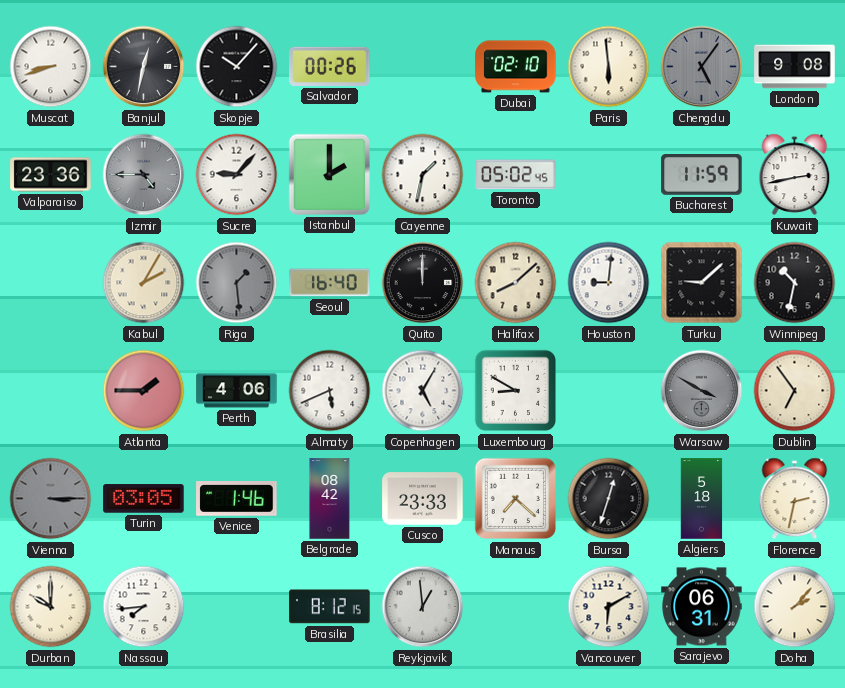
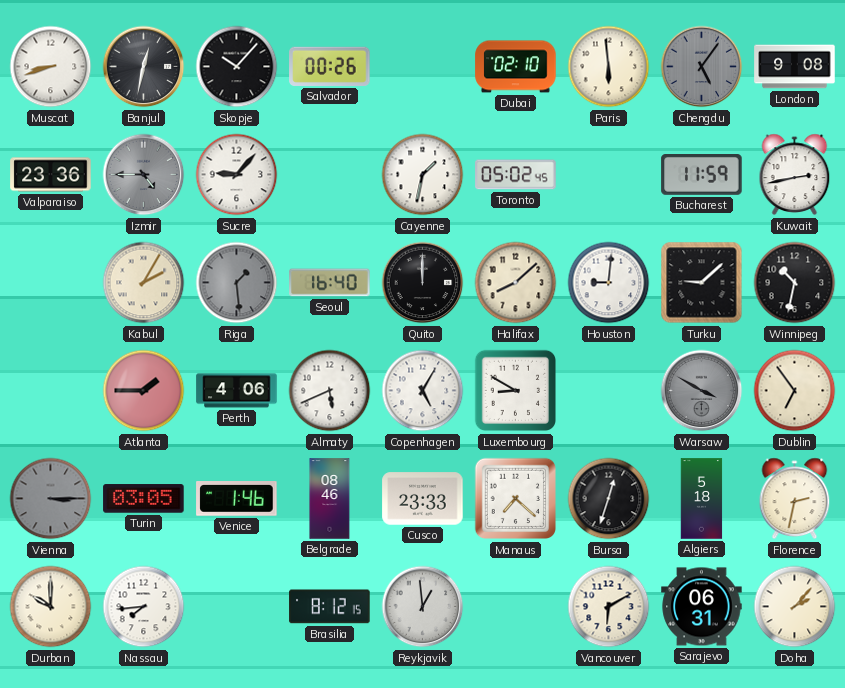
Istanbul: 2:00 -> none (329, 174)
Belgrade: 08:42 -> 08:46 (330, 499)
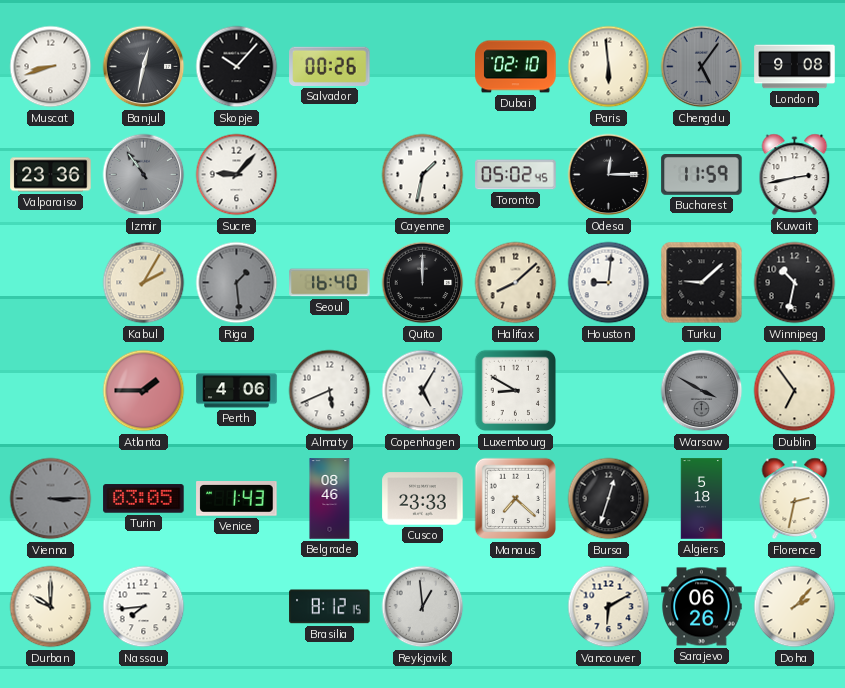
Izmir: 4:45 -> 10:54 (144, 175)
Odesa: none -> 12:15 (609, 175)
Venice: 1:46 -> 1:43 (237, 499)
Sarajevo: 06:31 -> 06:26 (702, 607)
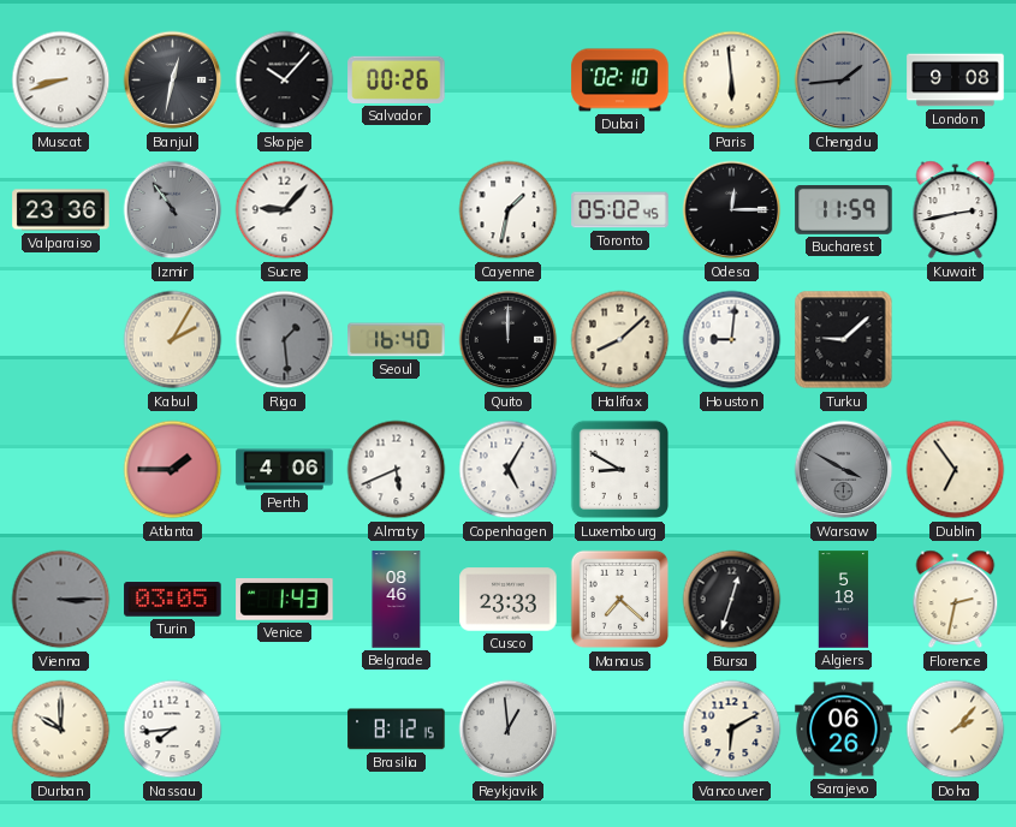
Chengdu: 5:06 -> 1:44 (844, 81)
Winnipeg: 10:32 -> none (795, 283)
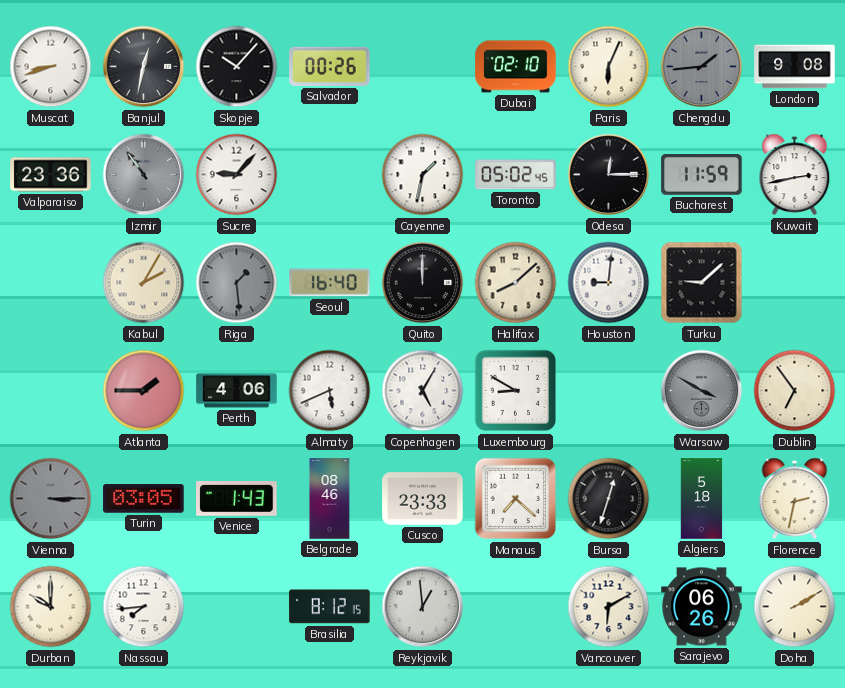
Paris: 5:59 -> 6:04 (609, 67)
Doha: 2:07 -> 2:10 (795, 607)
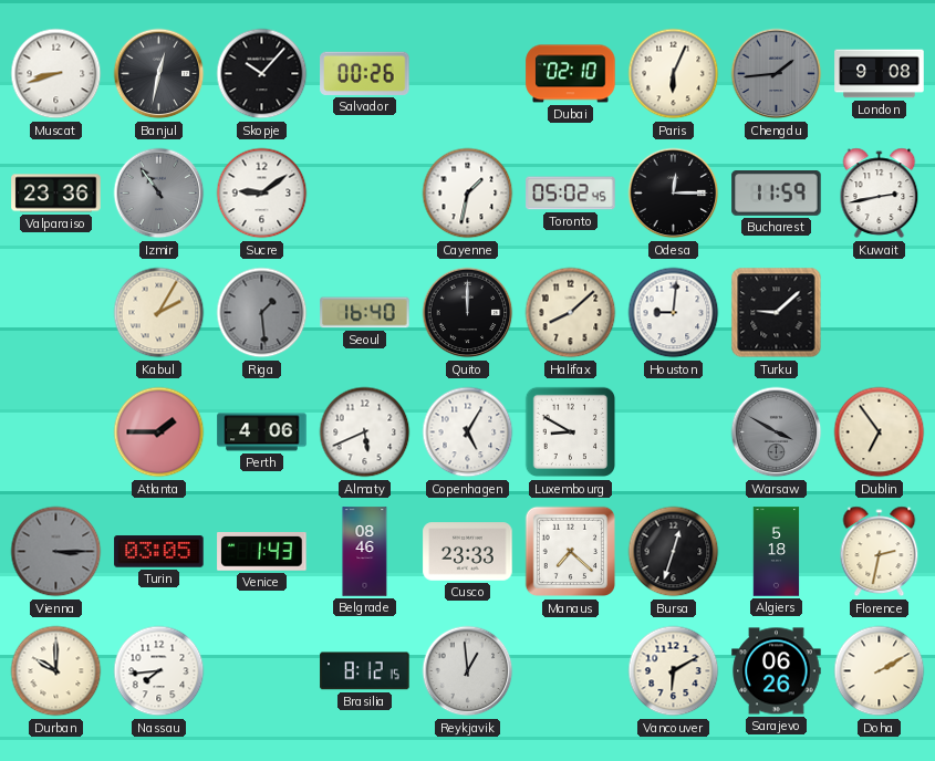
Sucre: 9:07 -> 9:09 (262, 194)
